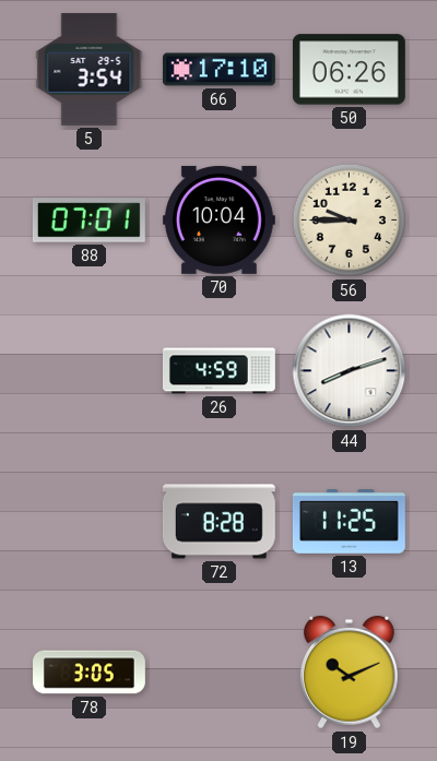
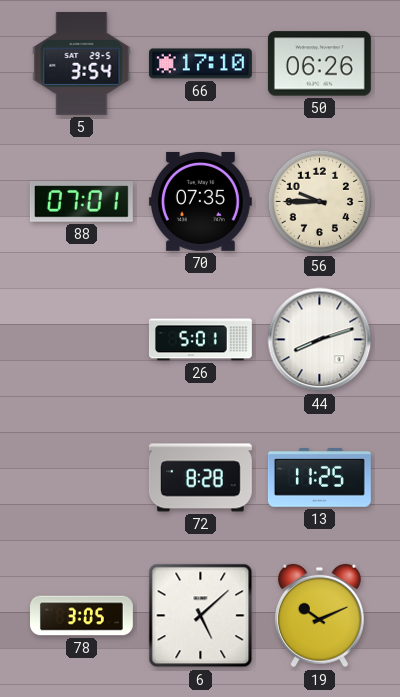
70: 10:04 -> 07:35 (200, 201)
26: 4:59 -> 5:01 (200, 340)
6: none -> 5:08 (201, 616)
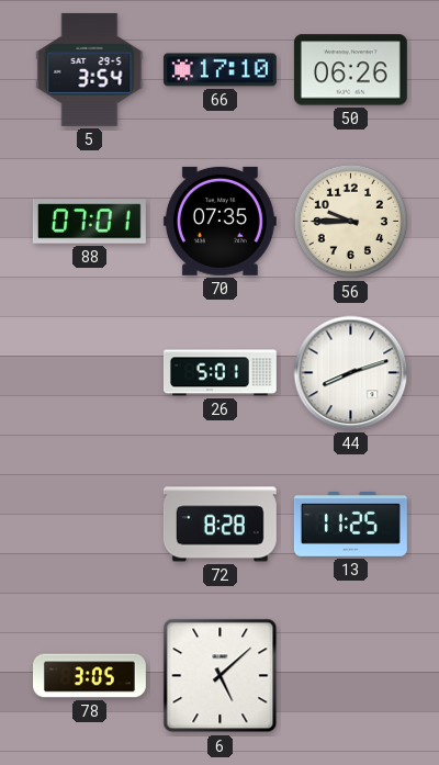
19: 10:11 -> none (319, 616)
